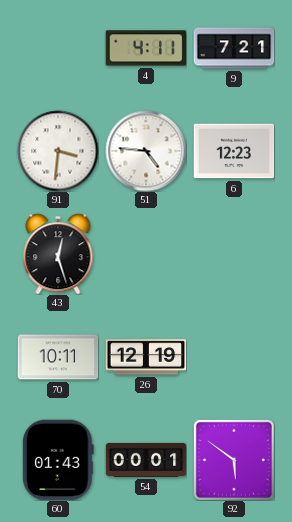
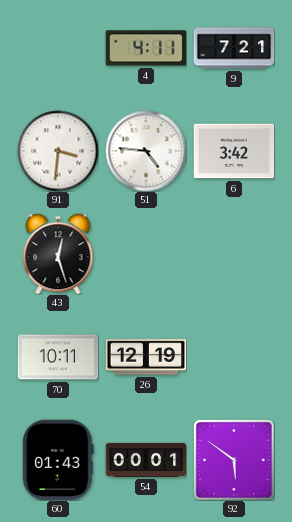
6: 12:23 -> 3:42 (234, 151)
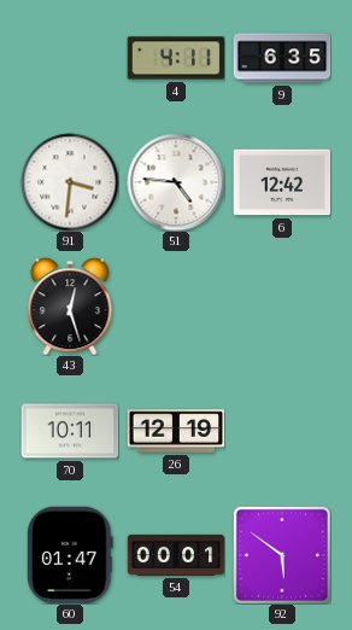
9: 7:21 -> 6:35 (282, 58)
6: 3:42 -> 12:42 (282, 182)
60: 01:43 -> 01:47 (70, 555)
